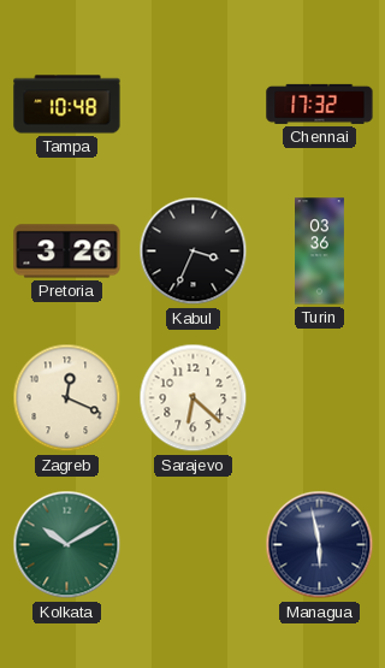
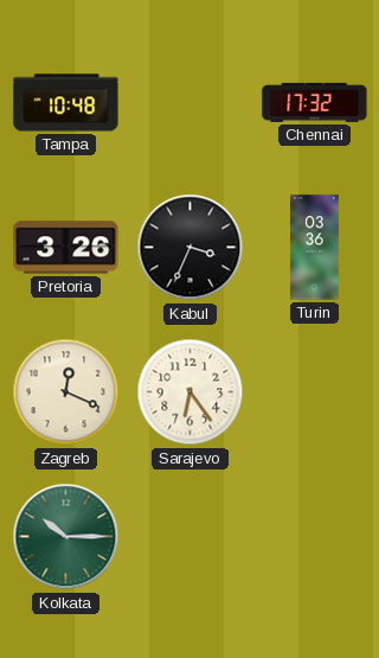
Sarajevo: 6:22 -> 6:24 (191, 392)
Kolkata: 10:10 -> 10:15 (66, 537)
Managua: 5:58 -> none (320, 545)
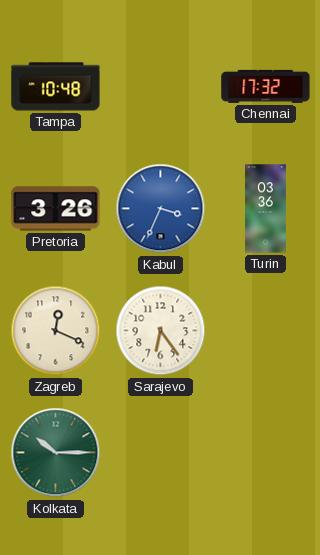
Kabul dial: black -> blue (161, 209)
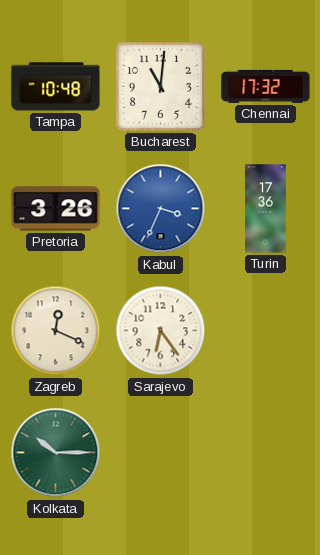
Bucharest: none -> 11:01 (160, 86)
Turin: 03:36 -> 17:36 (266, 209)
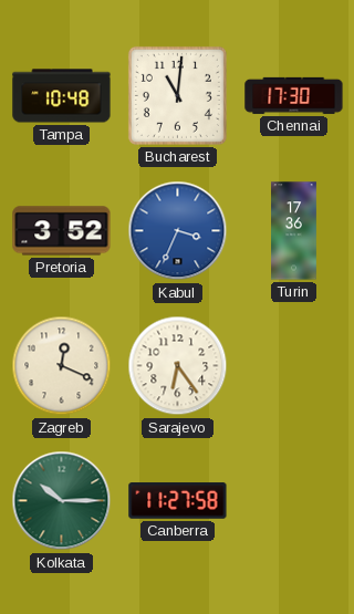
Chennai: 17:32 -> 17:30 (294, 95)
Pretoria: 3:26 -> 3:52 (62, 231)
Canberra: none -> 11:27 (178, 501)
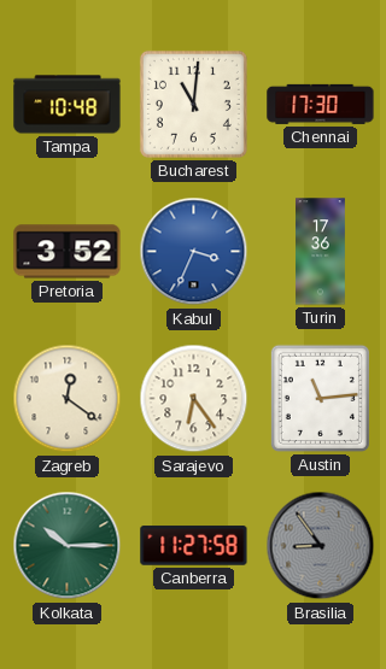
Zagreb: 12:19 -> 12:21 (68, 399)
Austin: none -> 11:14 (320, 398)
Brasilia: none -> 8:54 (321, 546)
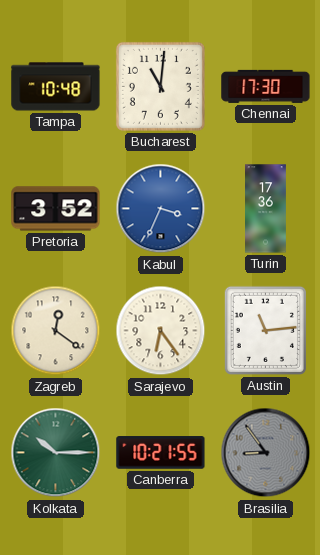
Canberra: 11:27 -> 10:21 (161, 453)
